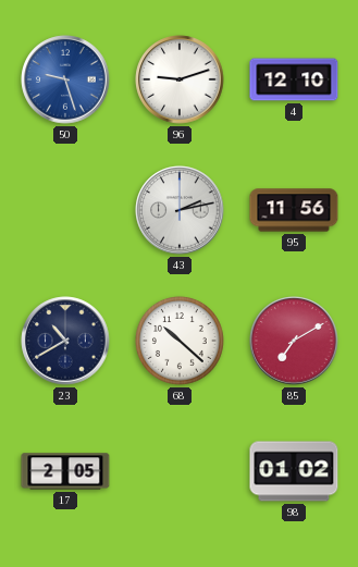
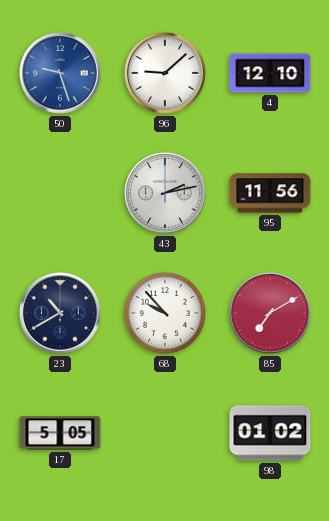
96: 9:12 -> 9:08 (165, 73)
68: 10:22 -> 9:53 (165, 313)
17: 2:05 -> 5:05 (60, 433)
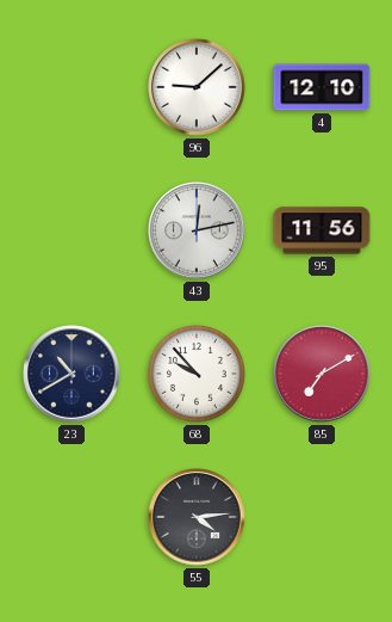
50: 9:27 -> none (60, 73)
43: 2:13 -> 12:13 (197, 230)
17: 5:05 -> none (60, 433)
55: none -> 4:14 (197, 517)
98: 01:02 -> none (270, 433)
